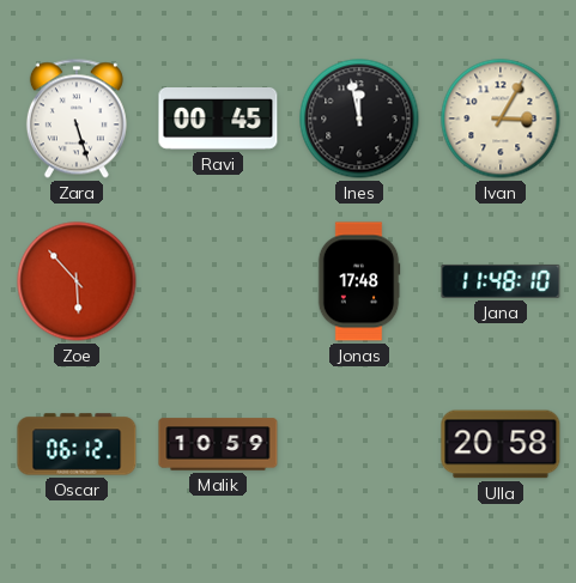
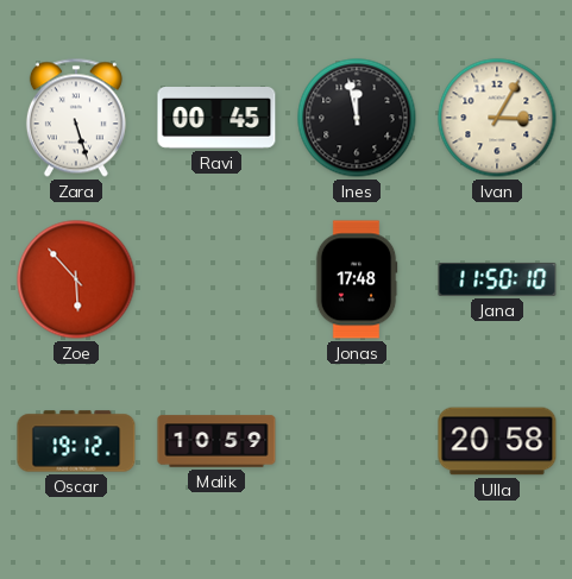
Jana: 11:48 -> 11:50 (497, 279)
Oscar: 06:12 -> 19:12 (76, 441)
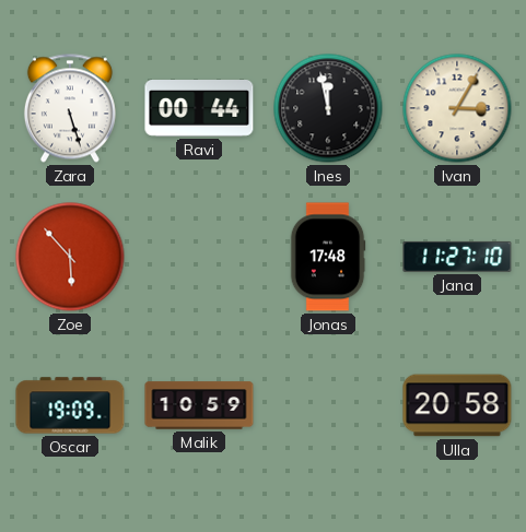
Ravi: 00:45 -> 00:44 (199, 109)
Jana: 11:50 -> 11:27 (457, 257)
Oscar: 19:12 -> 19:09 (70, 405)
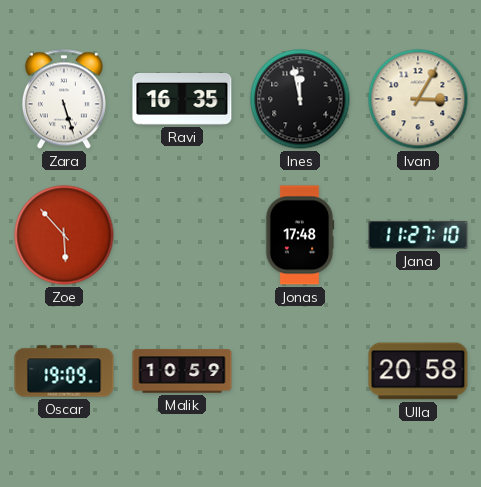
Ravi: 00:44 -> 16:35 (182, 100)
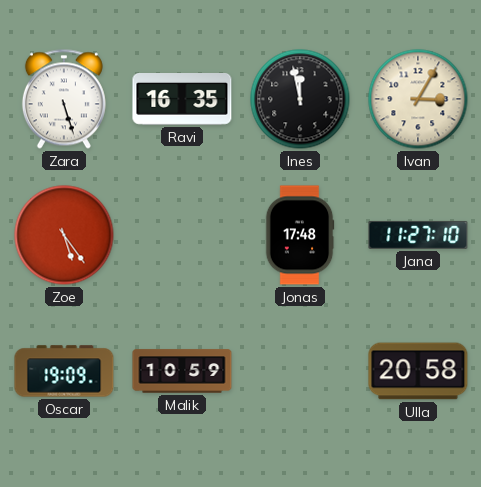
Zoe: 5:53 -> 5:24 (64, 235)
